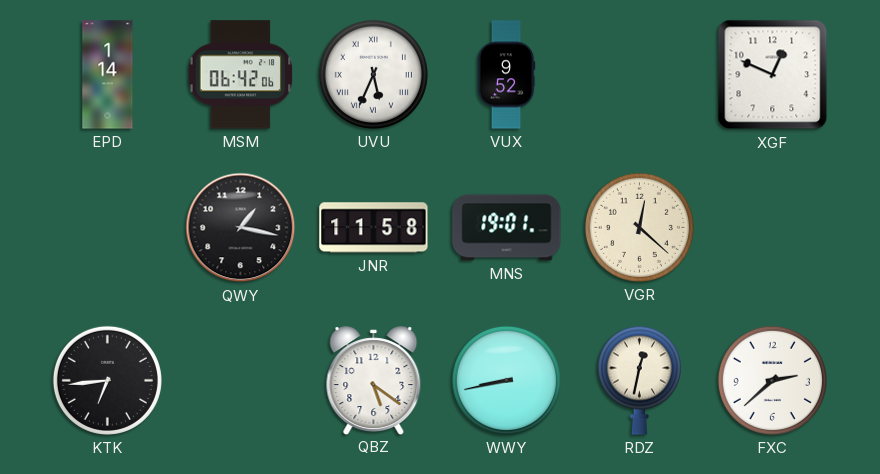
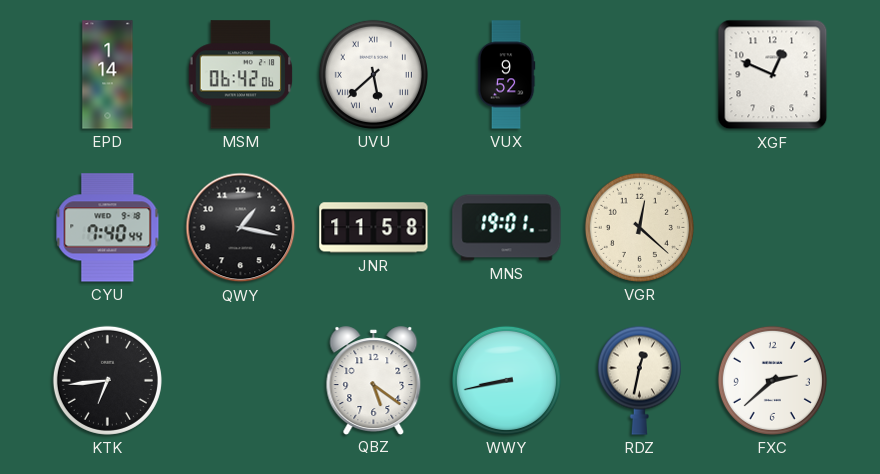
UVU: 5:34 -> 5:38 (373, 74)
CYU: none -> 7:40 (108, 228)
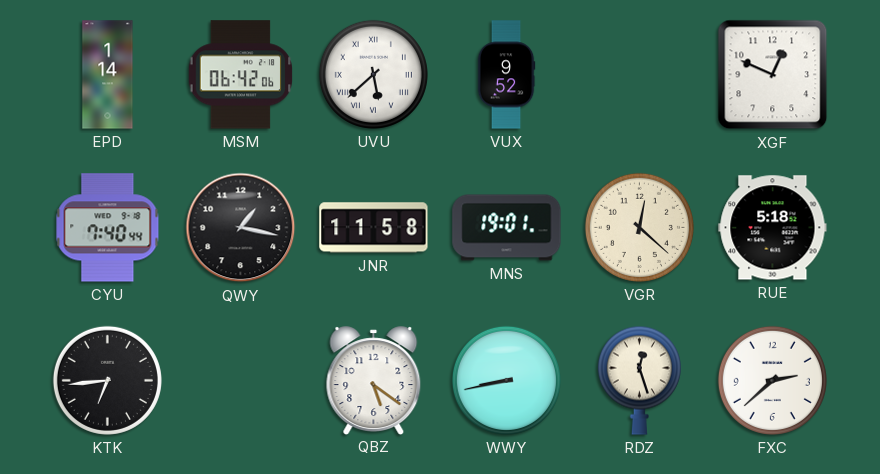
RUE: none -> 5:18 (773, 228)
RDZ: 12:32 -> 12:27 (639, 380)
